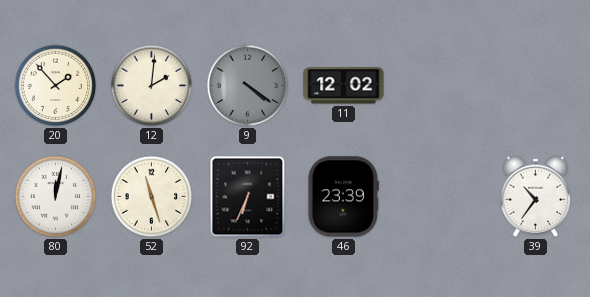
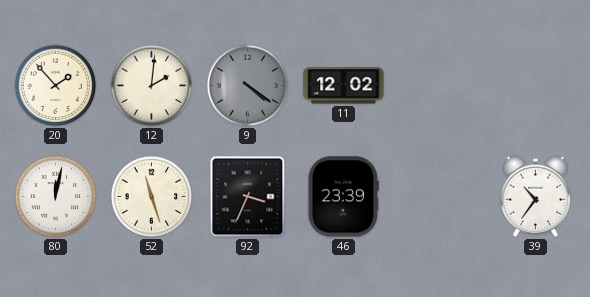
92: 6:34 -> 3:34 (248, 197)
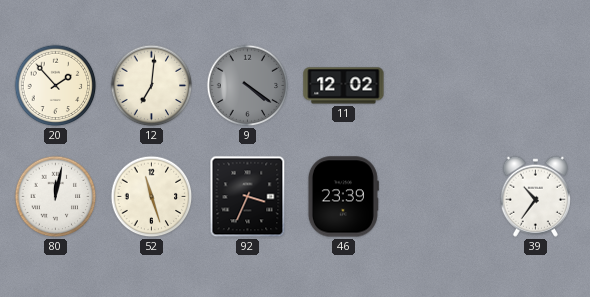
12: 2:01 -> 7:01 (152, 86)
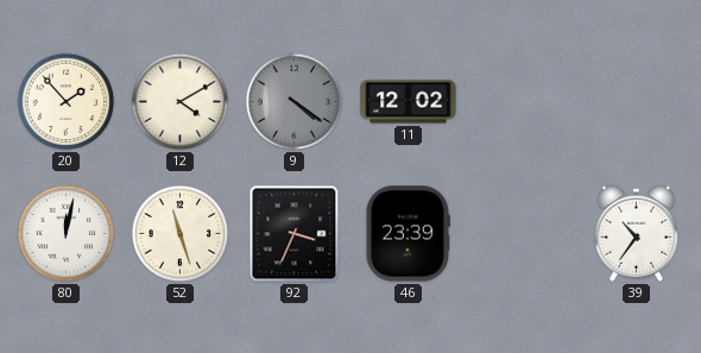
12: 7:01 -> 4:10 (181, 102)
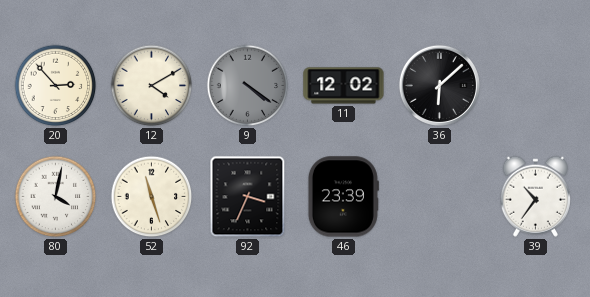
20: 1:53 -> 2:53 (56, 86)
36: none -> 6:08 (439, 85)
80: 12:02 -> 4:02 (56, 197)
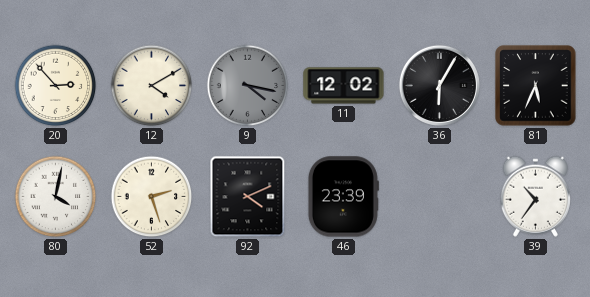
9: 4:21 -> 4:17 (248, 86)
36: 6:08 -> 6:05 (439, 85)
81: none -> 5:34 (536, 86)
52: 11:27 -> 2:27 (152, 197)
92: 3:34 -> 4:11 (248, 197)
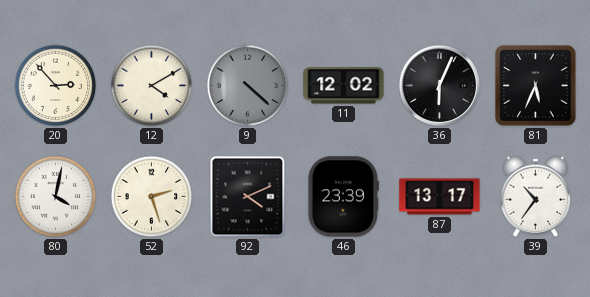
9: 4:17 -> 4:22 (248, 86)
36: 6:05 -> 6:04 (439, 85)
87: none -> 13:17 (440, 197)
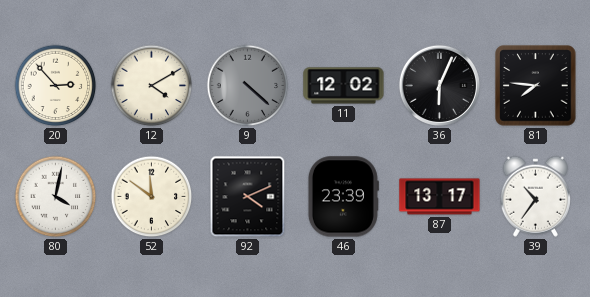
81: 5:34 -> 7:46 (536, 86)
52: 2:27 -> 11:51 (152, 197)
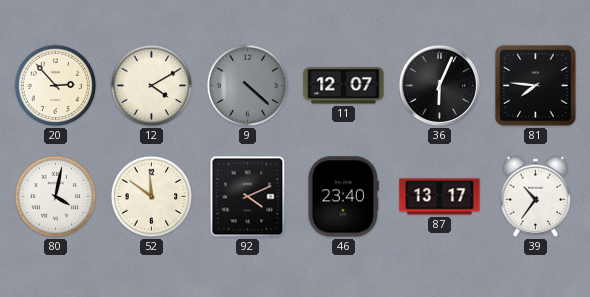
11: 12:02 -> 12:07 (344, 86)
46: 23:39 -> 23:40 (343, 197)
